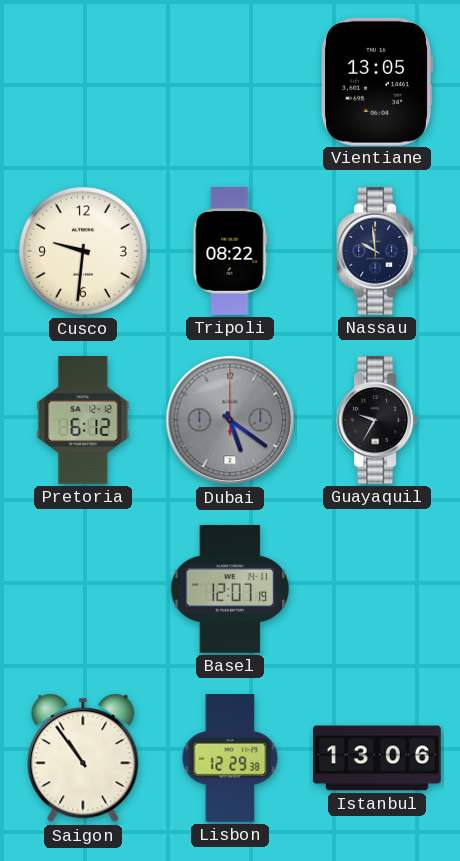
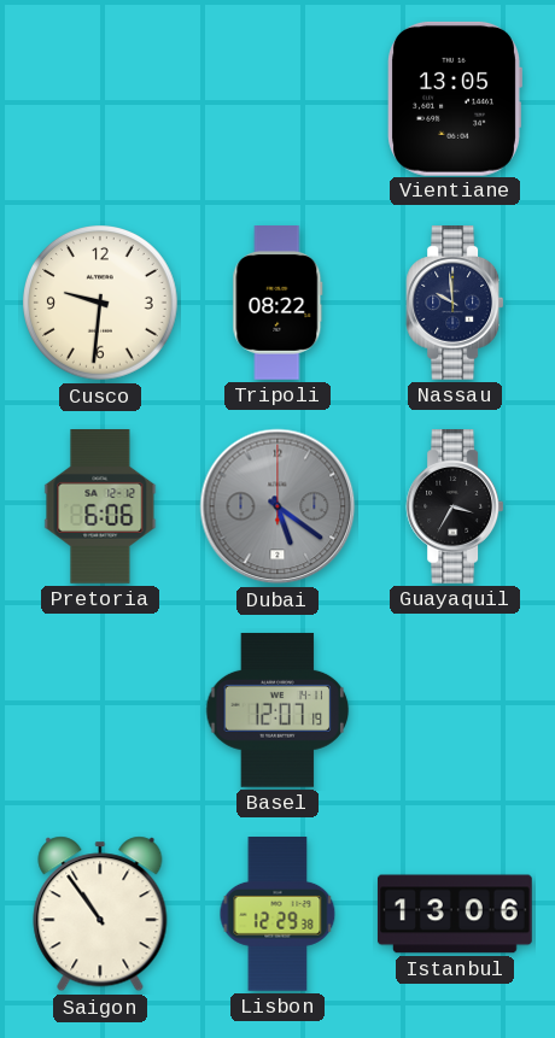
Pretoria: 6:12 -> 6:06 (100, 508)
Guayaquil: 9:35 -> 3:35 (455, 508)
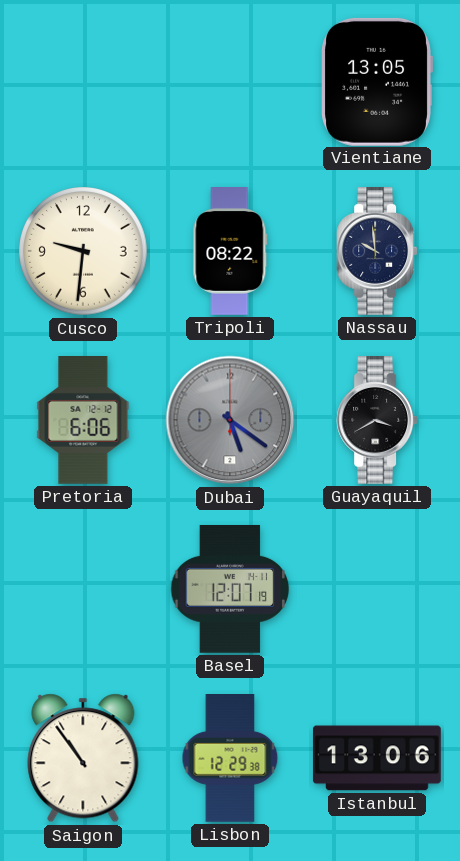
Guayaquil: 3:35 -> 3:40 (377, 421)
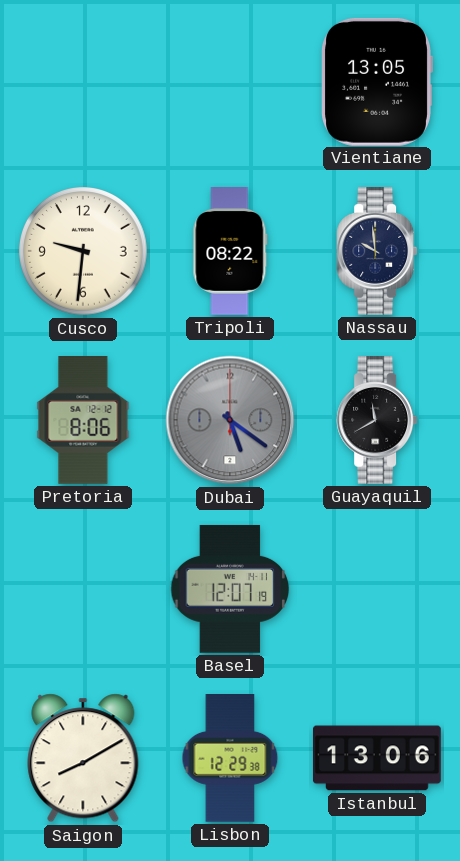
Pretoria: 6:06 -> 8:06 (83, 421)
Guayaquil: 3:40 -> 11:40 (377, 421)
Saigon: 10:54 -> 8:10 (83, 758)
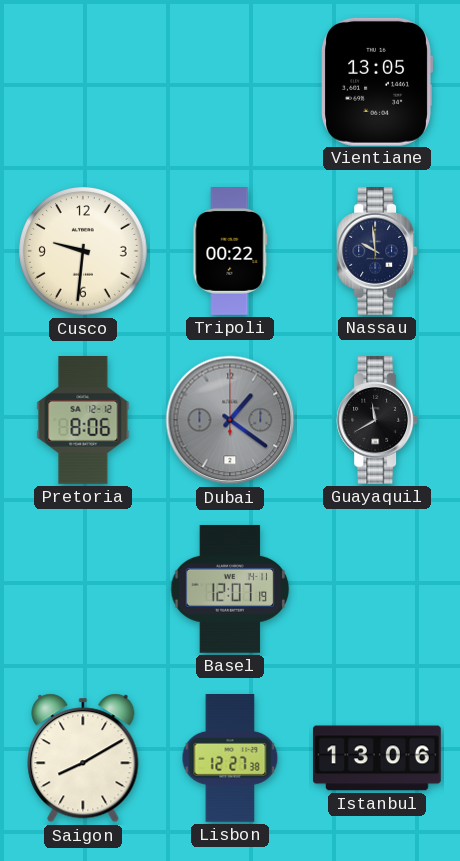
Tripoli: 08:22 -> 00:22 (230, 252)
Dubai: 5:21 -> 1:21 (230, 420)
Lisbon: 12:29 -> 12:27 (230, 759)
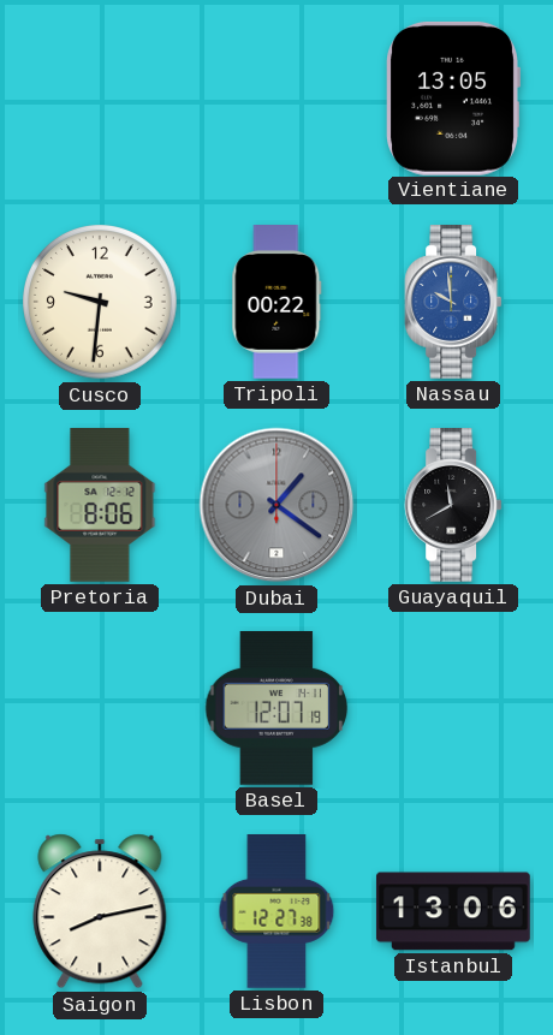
Nassau dial: navy -> blue (453, 303)
Saigon: 8:10 -> 8:13 (100, 911)
